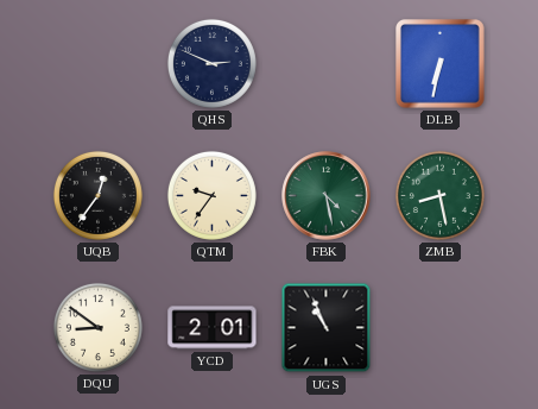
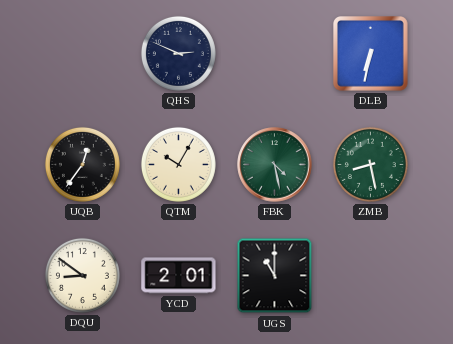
QTM: 9:36 -> 10:05 (178, 164)
UGS: 10:56 -> 11:00 (275, 276)
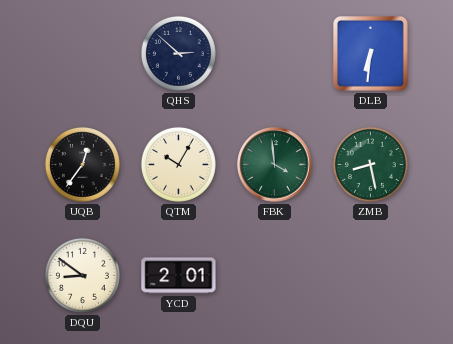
QHS: 2:49 -> 2:52 (178, 53)
DLB: 6:32 -> 6:31 (371, 54)
FBK: 4:28 -> 3:59 (275, 165)
UGS: 11:00 -> none (275, 276)
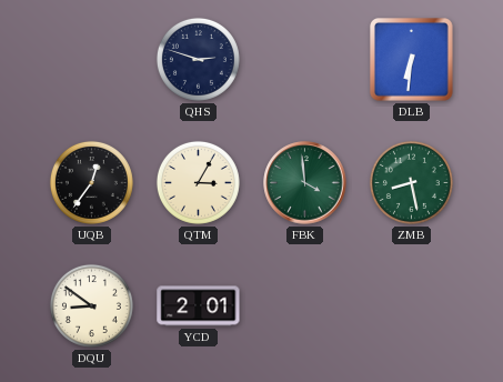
QHS: 2:52 -> 2:48 (198, 59)
QTM: 10:05 -> 3:05 (198, 182)
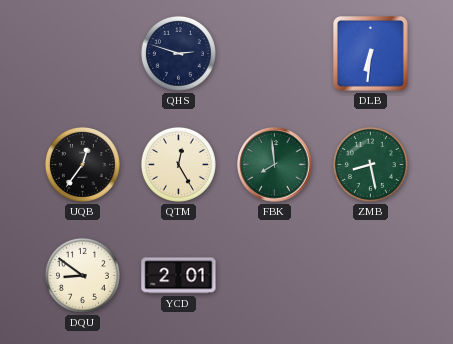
QTM: 3:05 -> 12:25 (178, 164)
FBK: 3:59 -> 7:59 (275, 165)
